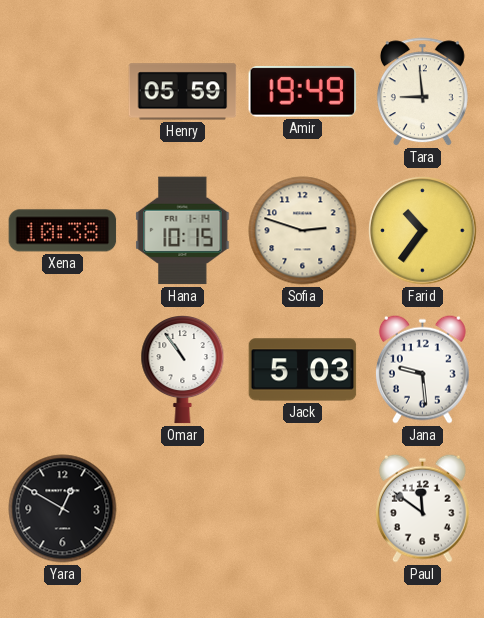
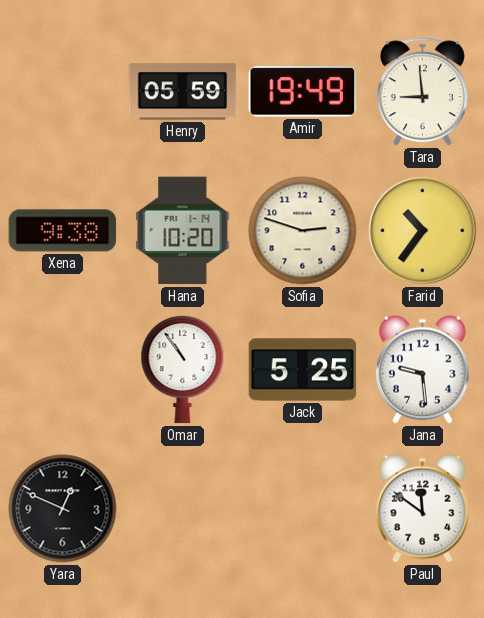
Xena: 10:38 -> 9:38 (63, 231)
Hana: 10:15 -> 10:20 (183, 231)
Jack: 5:03 -> 5:25 (303, 370)
Yara: 12:50 -> 12:49 (63, 509)
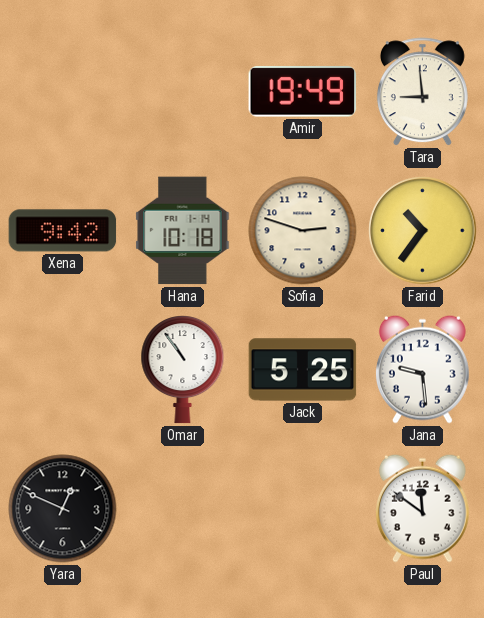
Henry: 05:59 -> none (183, 92)
Xena: 9:38 -> 9:42 (63, 231)
Hana: 10:20 -> 10:18 (183, 231)
